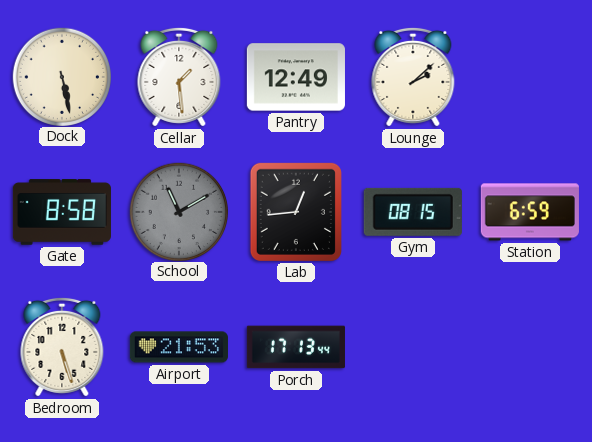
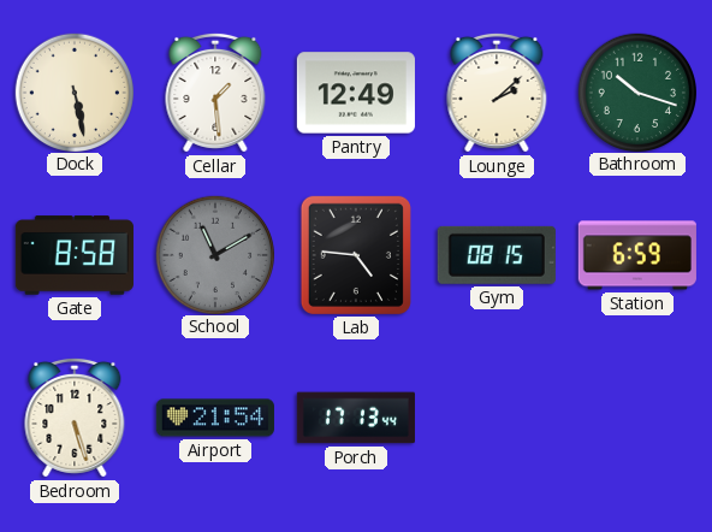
Bathroom: none -> 10:18 (636, 91)
Lab: 12:44 -> 4:46 (356, 255)
Airport: 21:53 -> 21:54 (215, 418)
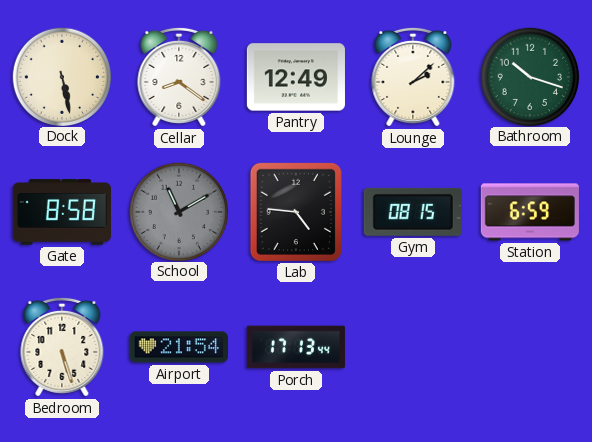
Cellar: 1:29 -> 8:21 (179, 77)
